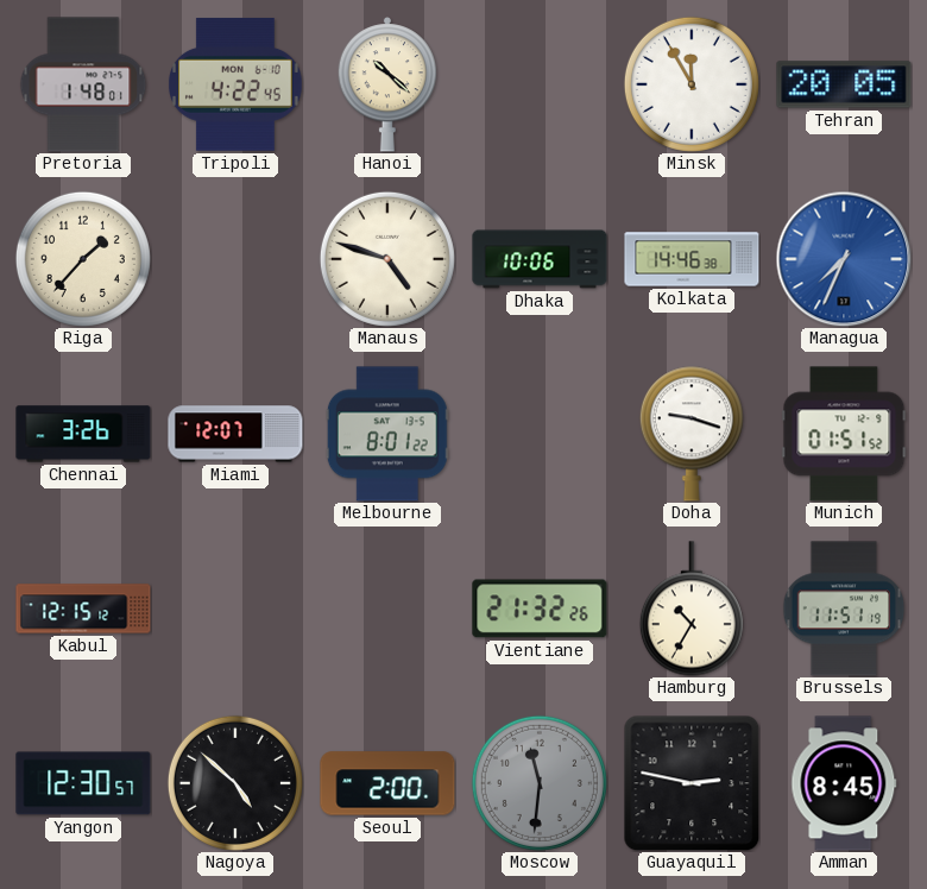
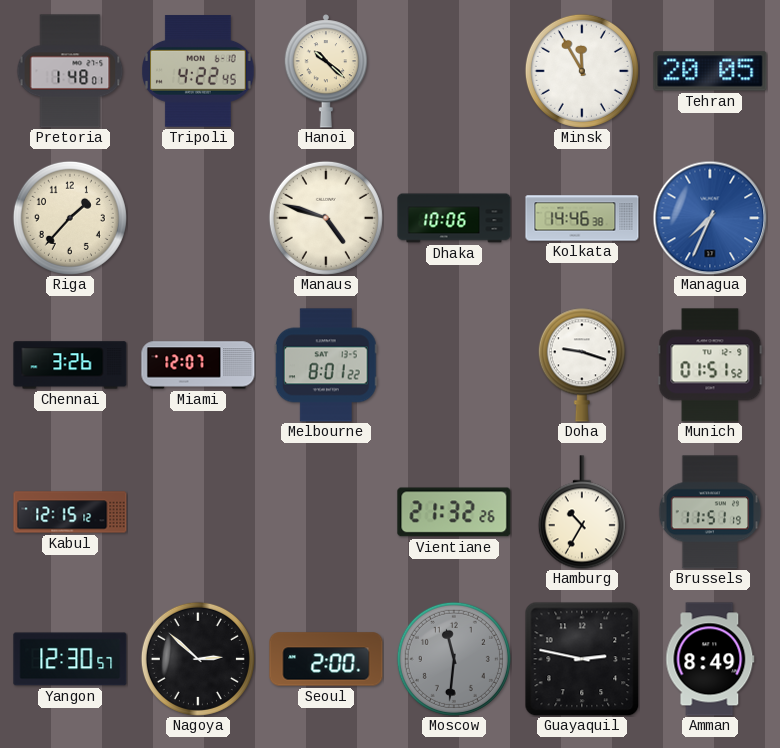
Nagoya: 4:52 -> 2:52 (198, 659)
Amman: 8:45 -> 8:49 (710, 659)
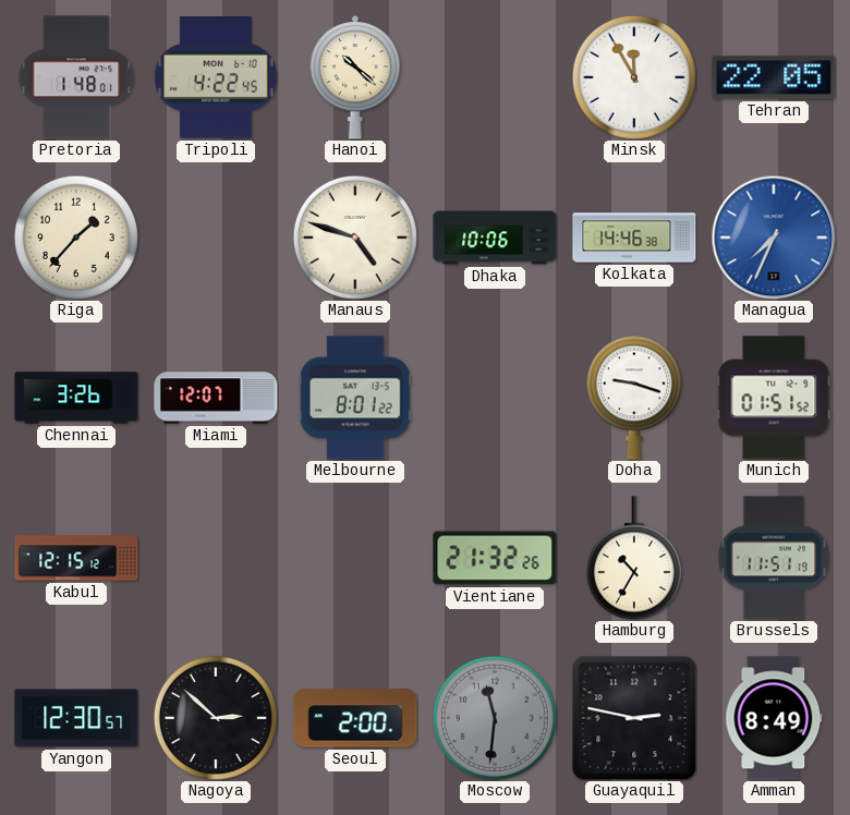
Tehran: 20:05 -> 22:05 (774, 77)
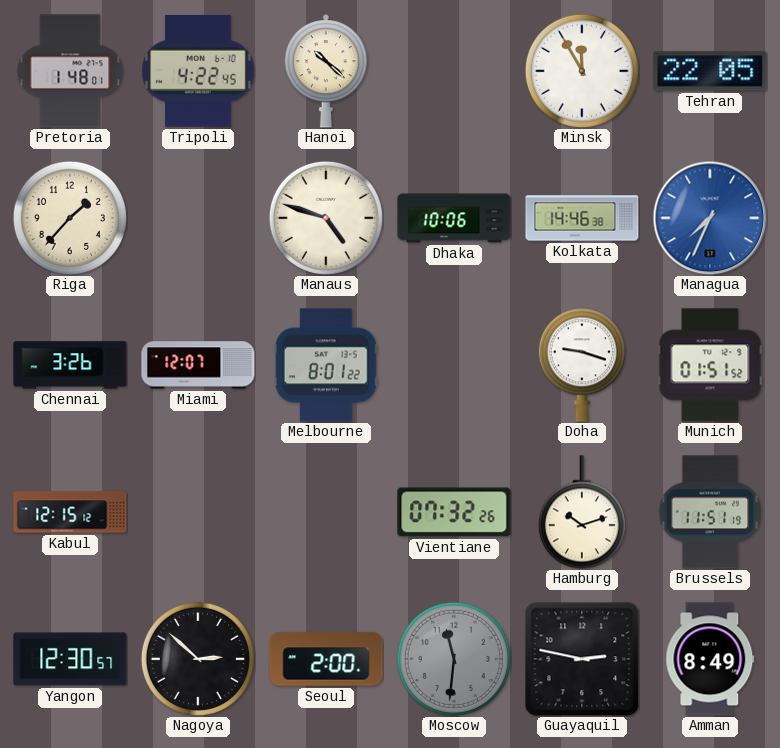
Vientiane: 21:32 -> 07:32 (454, 512)
Hamburg: 10:35 -> 10:12 (582, 512)
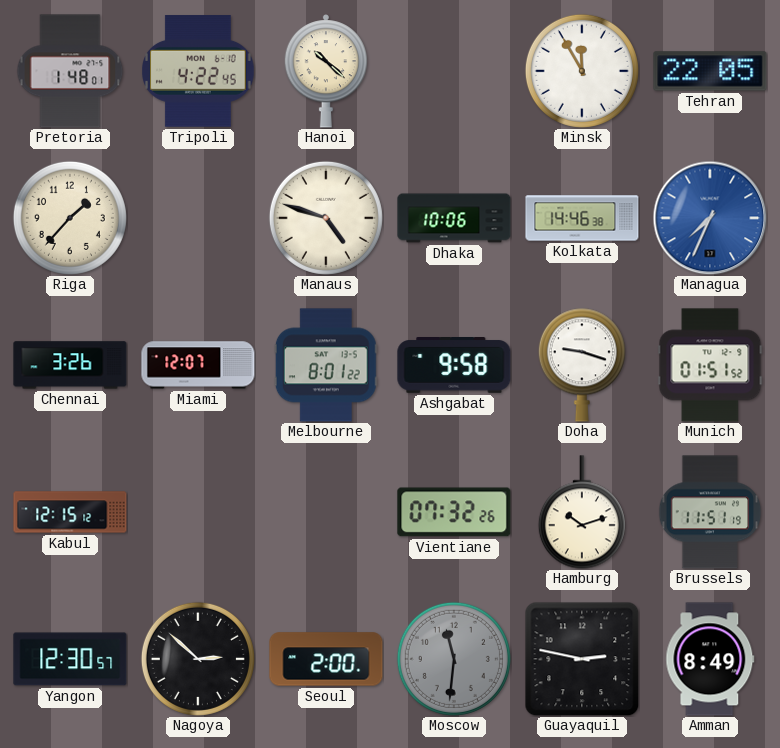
Ashgabat: none -> 9:58 (454, 366)
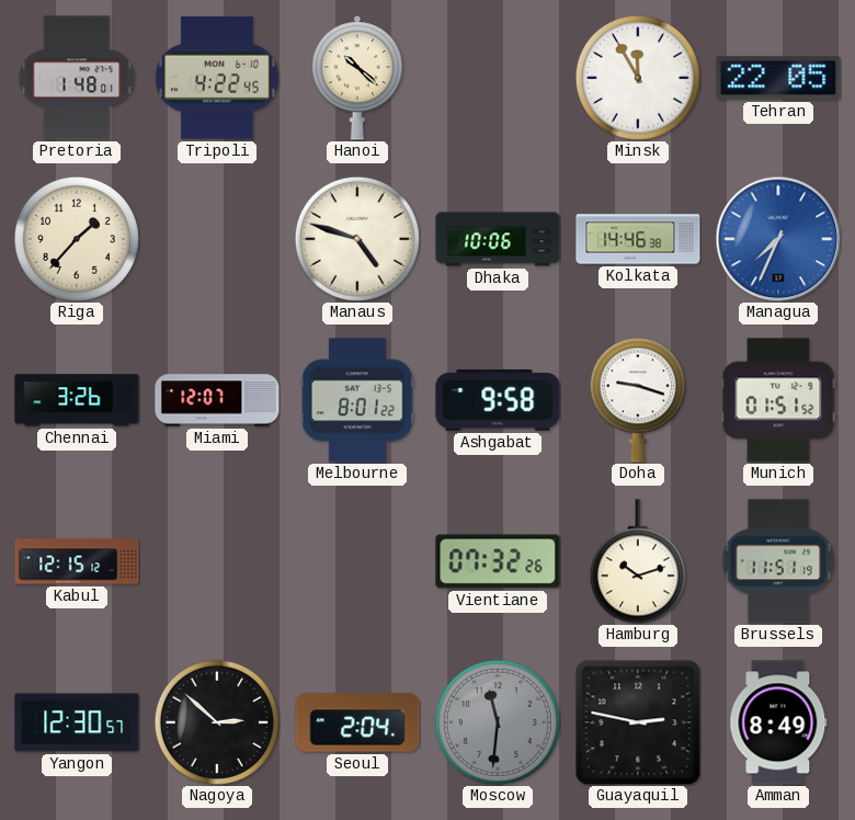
Seoul: 2:00 -> 2:04 (357, 722)
